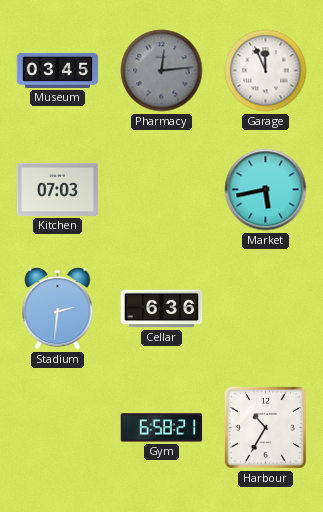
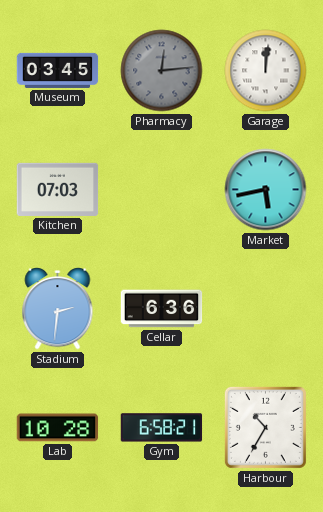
Garage: 11:56 -> 12:01 (266, 71)
Lab: none -> 10:28 (58, 428)
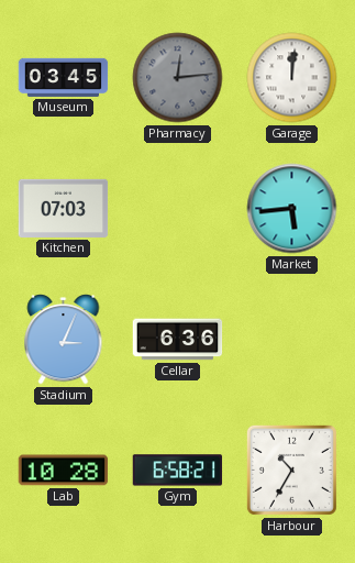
Market: 5:43 -> 5:44 (292, 209)
Stadium: 2:31 -> 3:04 (64, 340)
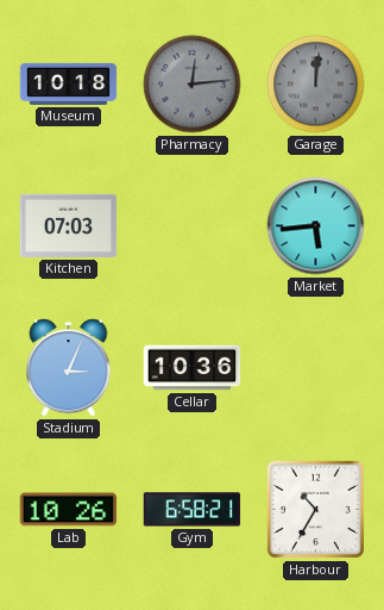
Museum: 03:45 -> 10:18 (69, 83)
Garage dial: white -> grey (316, 85)
Cellar: 6:36 -> 10:36 (193, 368)
Lab: 10:28 -> 10:26 (69, 510)
